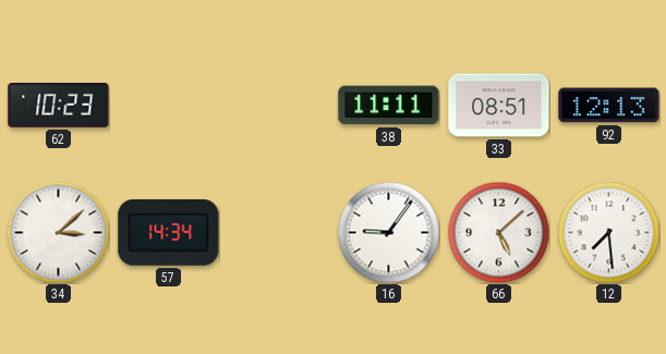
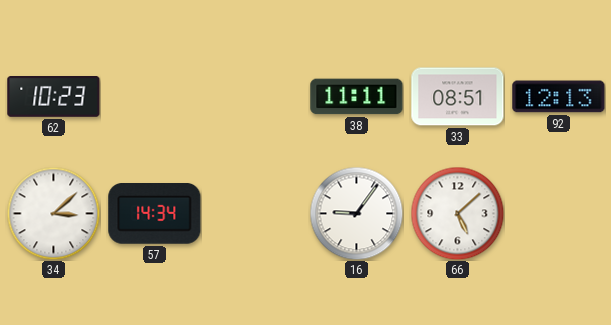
12: 7:29 -> none (608, 232)
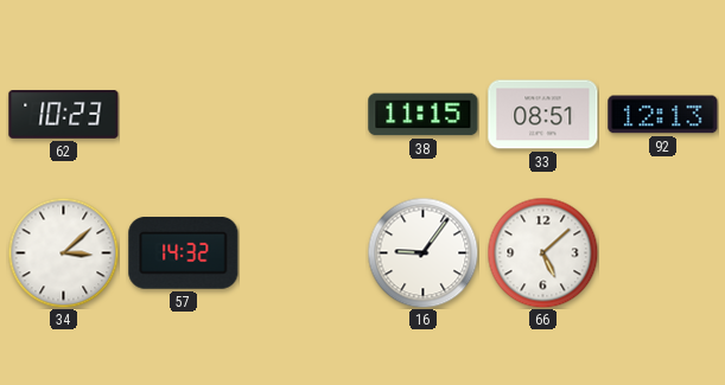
38: 11:11 -> 11:15 (424, 115)
57: 14:34 -> 14:32 (184, 254)
